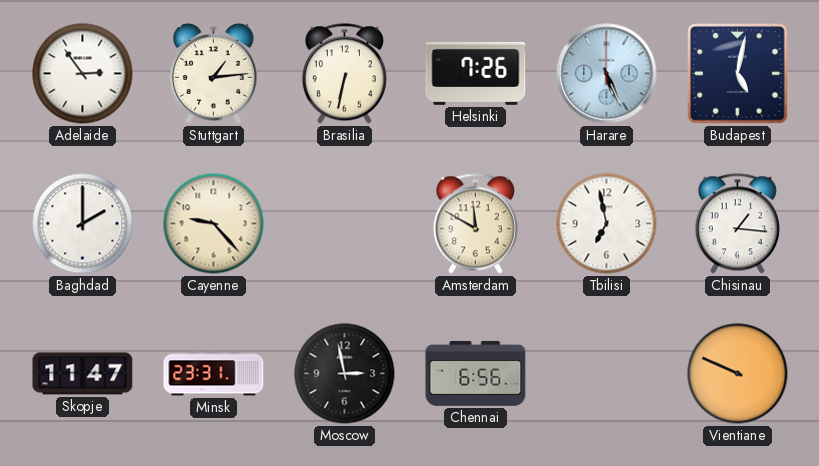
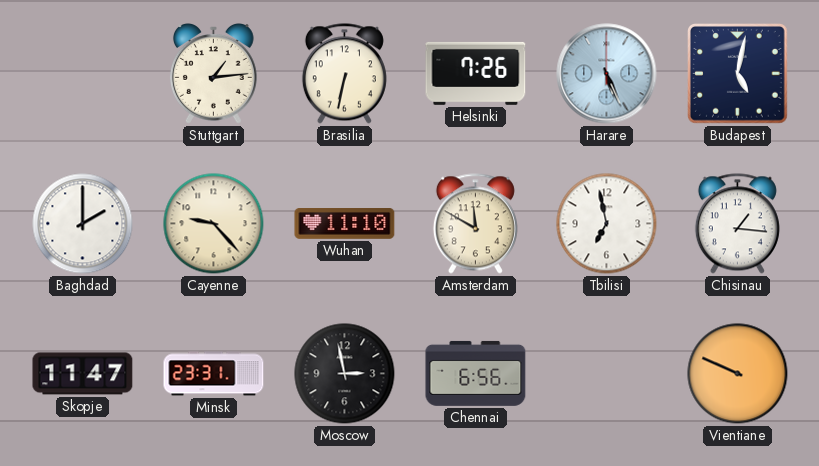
Adelaide: 2:54 -> none (83, 74)
Wuhan: none -> 11:10 (345, 224)
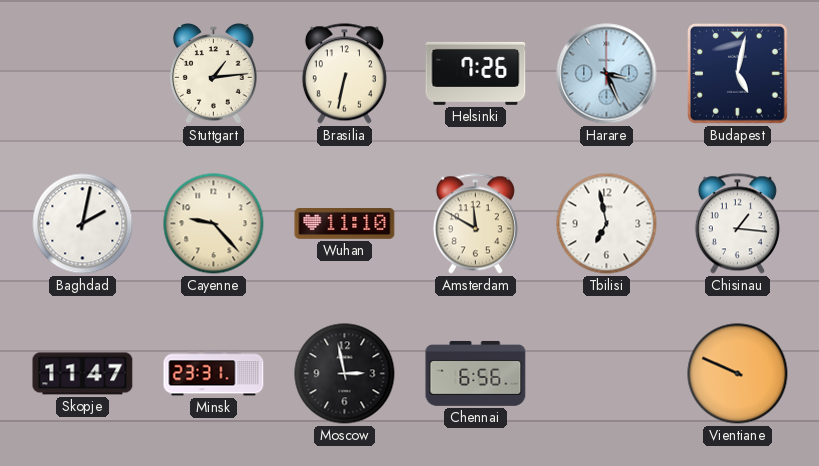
Harare: 5:26 -> 3:26 (607, 74)
Baghdad: 2:00 -> 2:02 (83, 224)
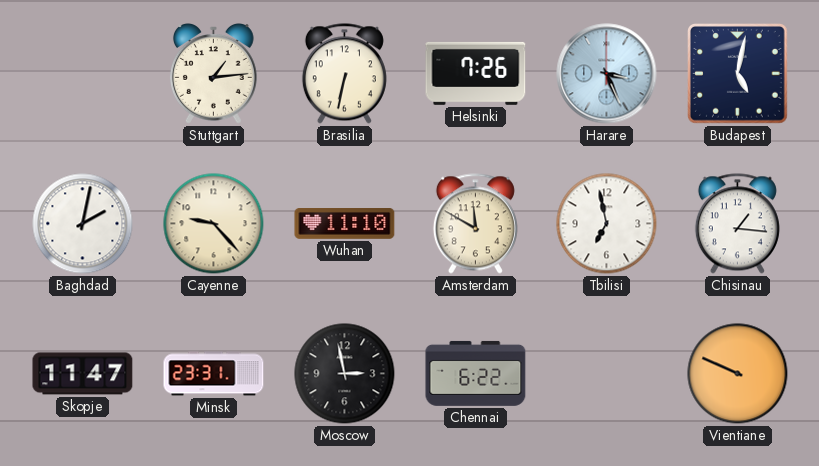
Chennai: 6:56 -> 6:22 (476, 373)
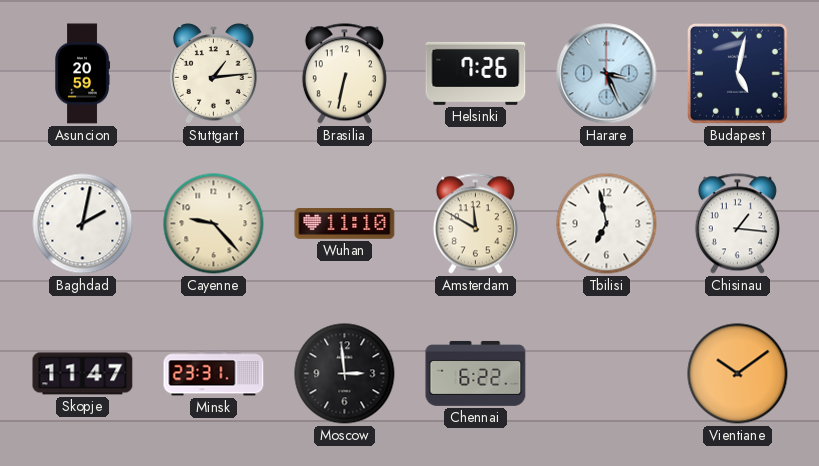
Asuncion: none -> 20:59 (83, 74)
Moscow: 2:58 -> 2:59 (345, 374)
Vientiane: 9:49 -> 10:09 (738, 374)
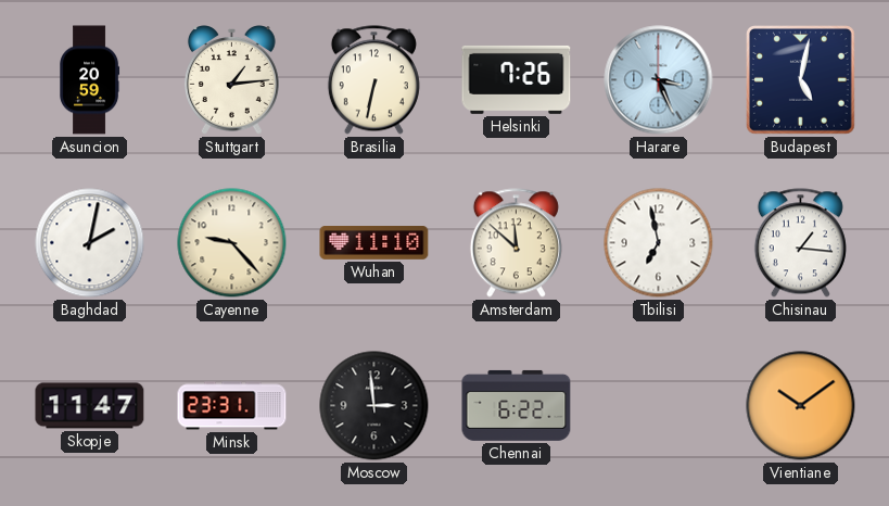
Amsterdam: 11:50 -> 11:52 (516, 243)
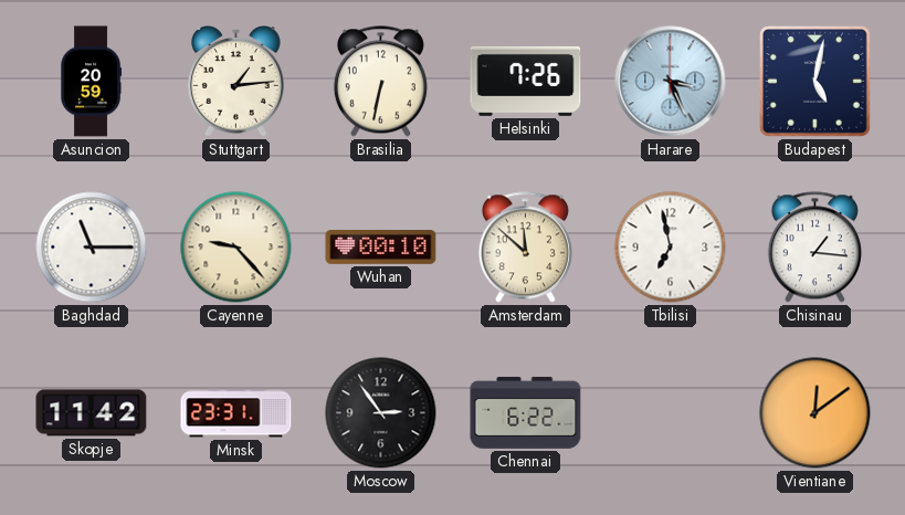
Baghdad: 2:02 -> 11:15 (92, 248)
Wuhan: 11:10 -> 00:10 (381, 248)
Skopje: 11:47 -> 11:42 (92, 413)
Moscow: 2:59 -> 2:54 (381, 413)
Vientiane: 10:09 -> 12:09 (815, 413)
